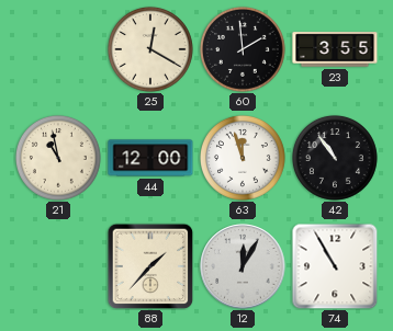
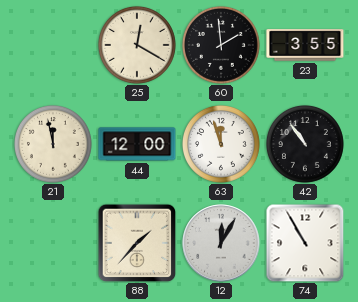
21: 10:58 -> 11:58 (53, 144)
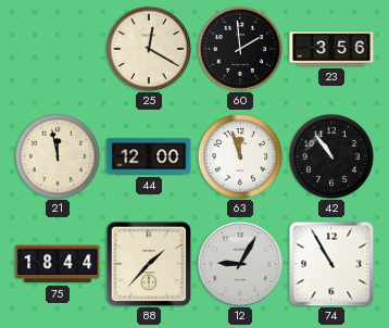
23: 3:55 -> 3:56 (331, 49)
75: none -> 18:44 (58, 264)
12: 12:05 -> 9:05 (240, 264)
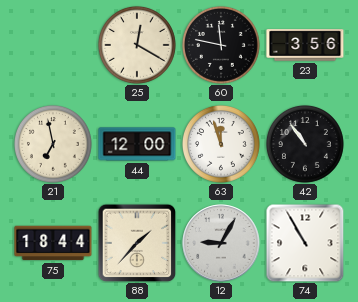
60: 1:59 -> 11:47 (221, 45)
21: 11:58 -> 6:58 (53, 144)
